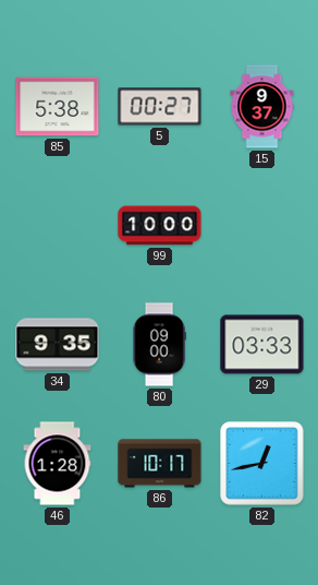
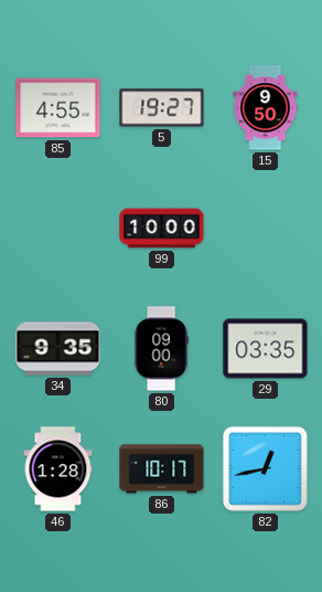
85: 5:38 -> 4:55 (58, 108)
5: 00:27 -> 19:27 (162, 108)
15: 9:37 -> 9:50 (266, 108)
29: 03:33 -> 03:35 (266, 349)
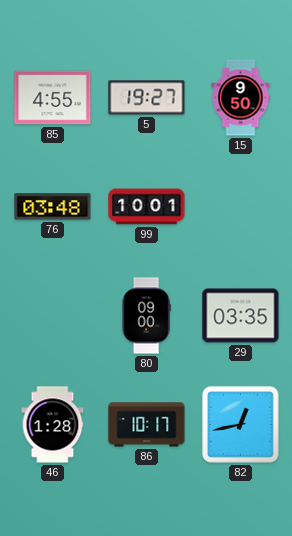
76: none -> 03:48 (53, 207)
99: 10:00 -> 10:01 (147, 207)
34: 9:35 -> none (58, 349)
